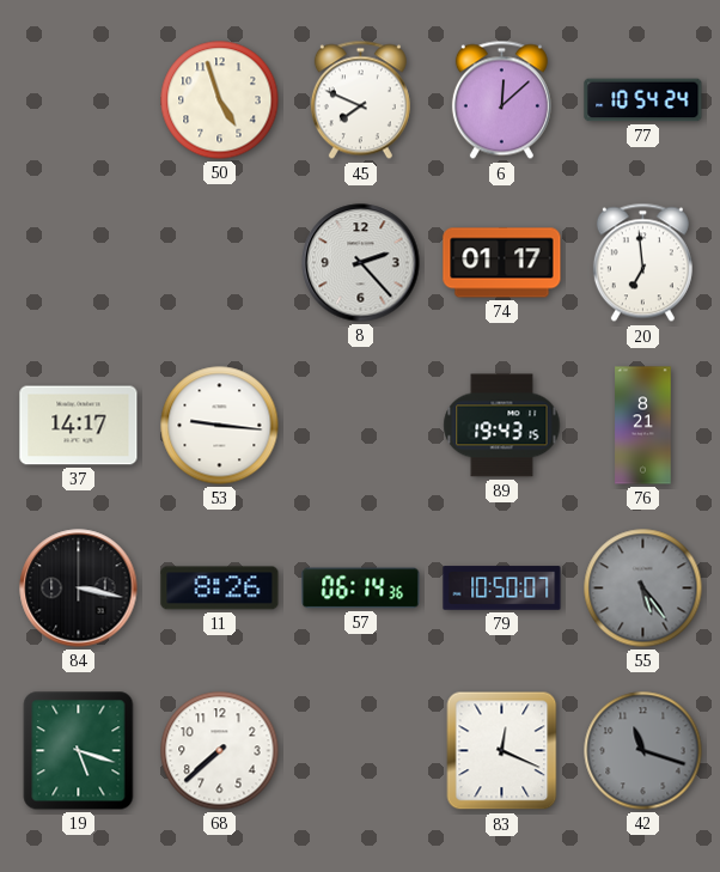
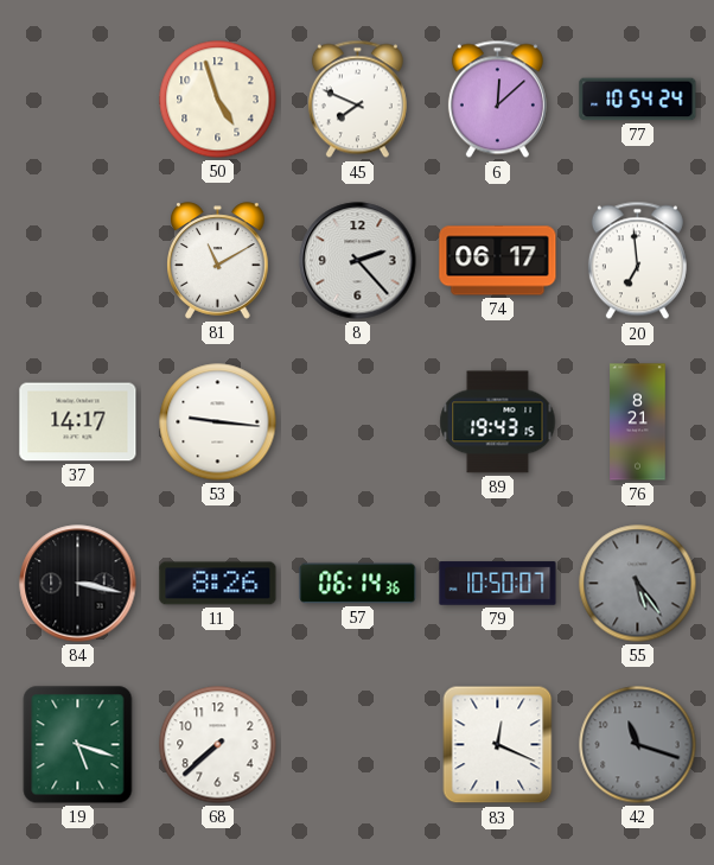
81: none -> 11:10 (218, 261)
74: 01:17 -> 06:17 (498, 261)
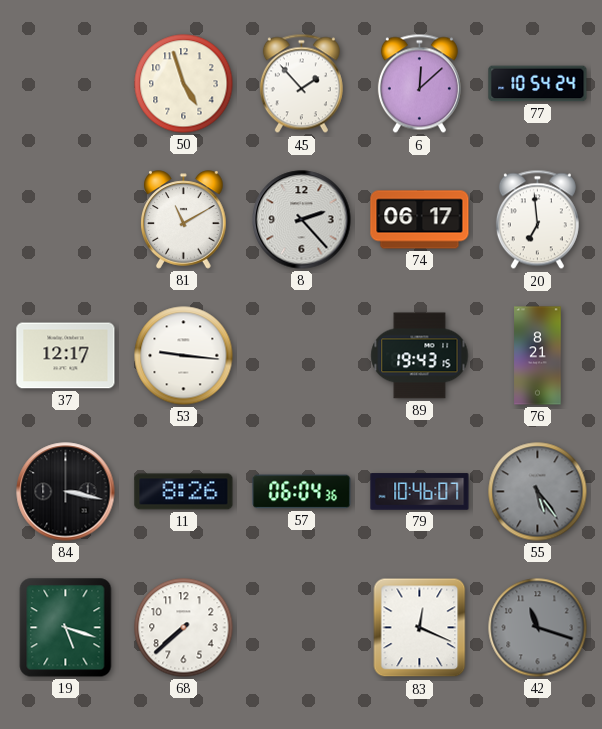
45: 7:49 -> 1:53 (301, 84)
37: 14:17 -> 12:17 (66, 356)
57: 06:14 -> 06:04 (302, 492)
79: 10:50 -> 10:46 (420, 492)
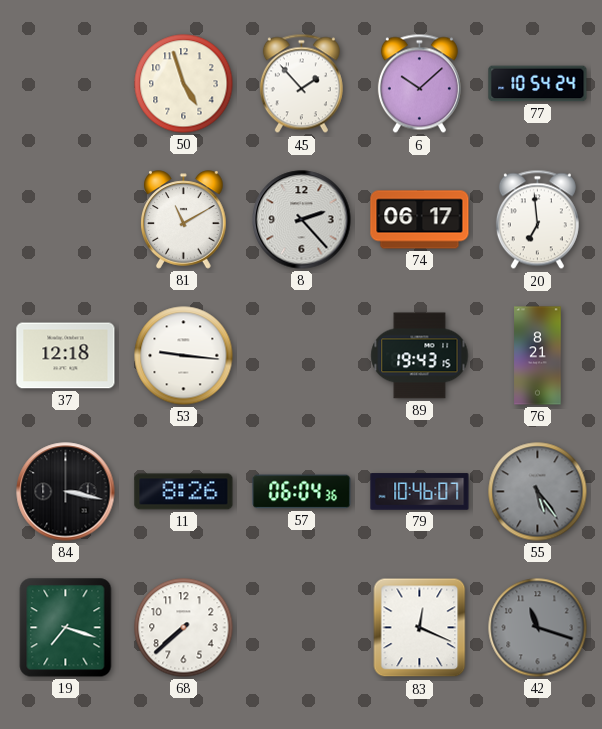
6: 12:08 -> 10:08 (419, 84)
37: 12:17 -> 12:18 (66, 356)
19: 5:18 -> 7:18 (66, 628)
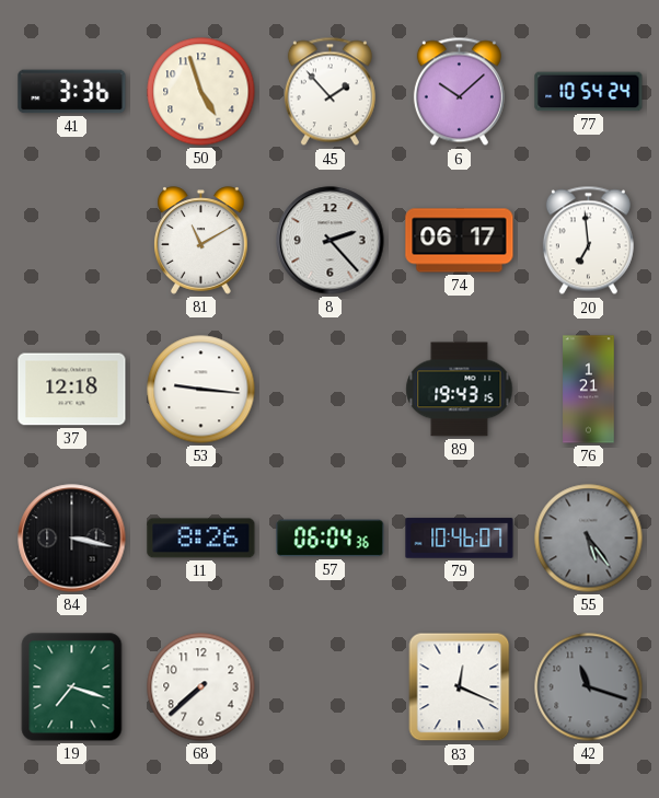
41: none -> 3:36 (72, 92)
76: 8:21 -> 1:21 (589, 390)
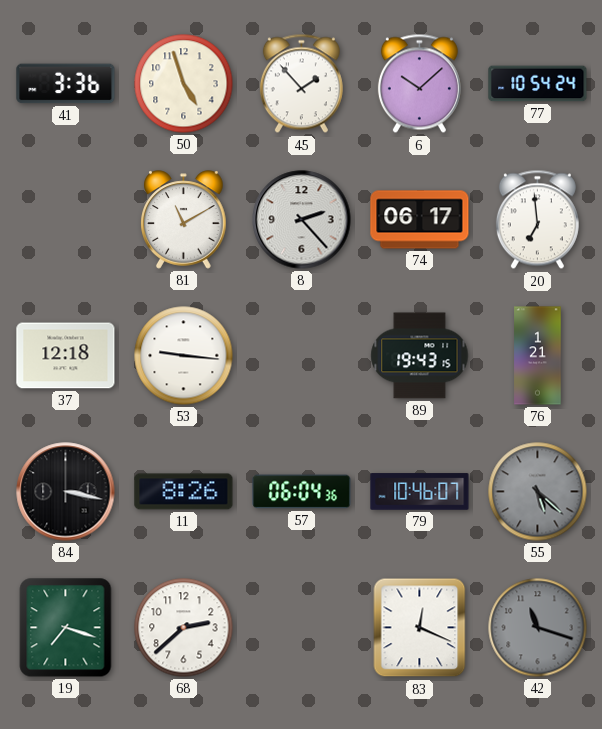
55: 5:24 -> 5:22 (538, 492)
68: 7:38 -> 2:38 (184, 628)
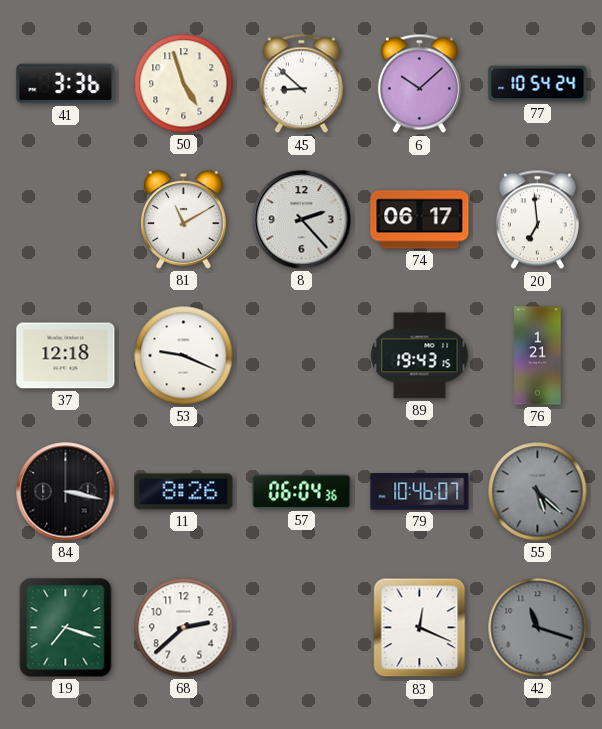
45: 1:53 -> 8:52 (301, 84)
53: 9:16 -> 9:19 (184, 356)
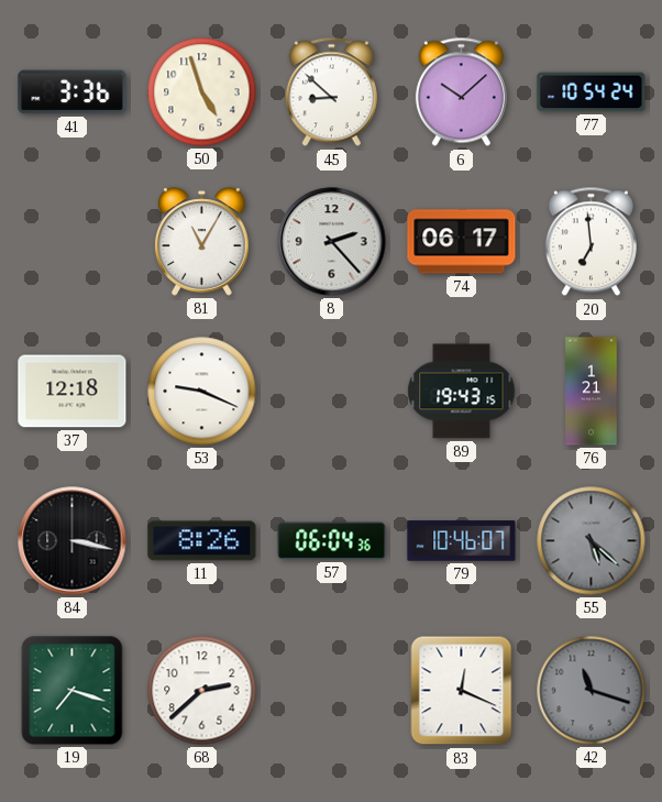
81: 11:10 -> 11:05 (202, 242)
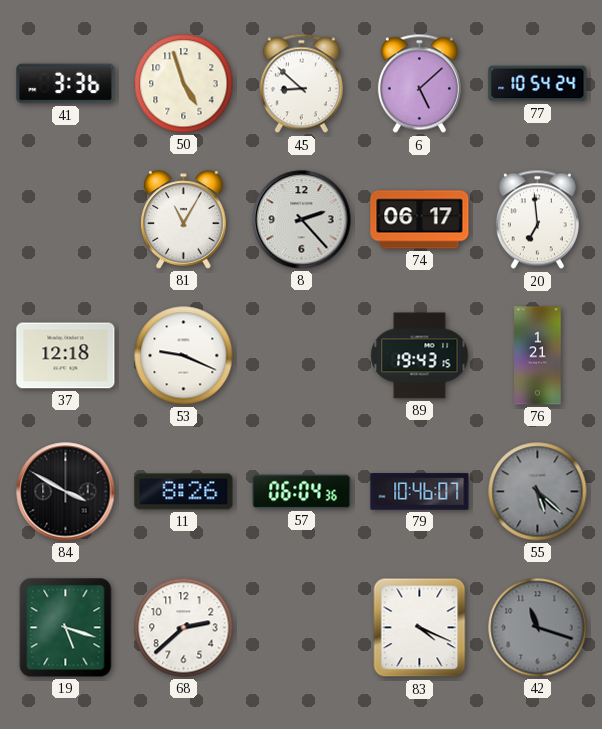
6: 10:08 -> 5:08 (419, 84)
84: 3:17 -> 3:50 (66, 492)
19: 7:18 -> 5:18 (66, 628)
83: 12:19 -> 4:19 (420, 628)
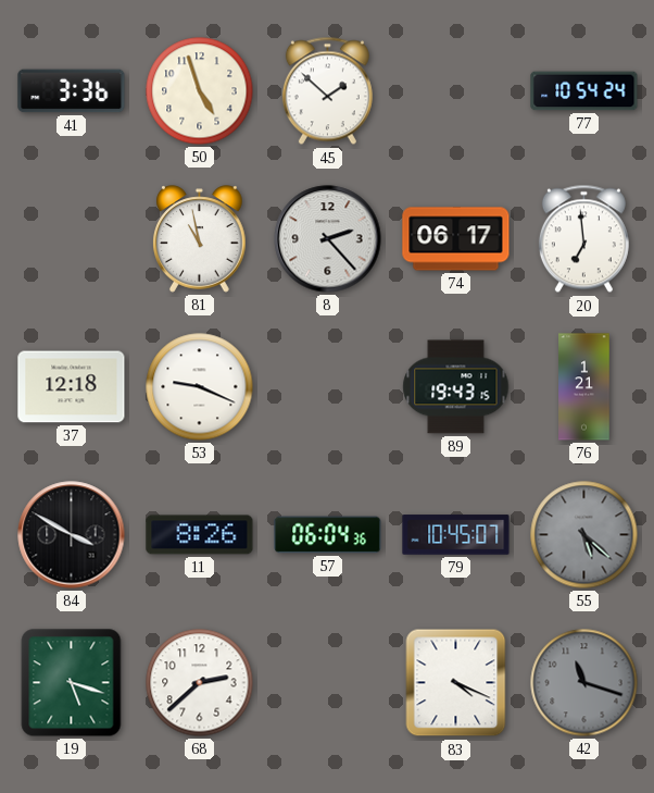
45: 8:52 -> 1:52 (327, 91)
6: 5:08 -> none (419, 84)
81: 11:05 -> 10:58 (200, 239)
79: 10:46 -> 10:45 (456, 535)
